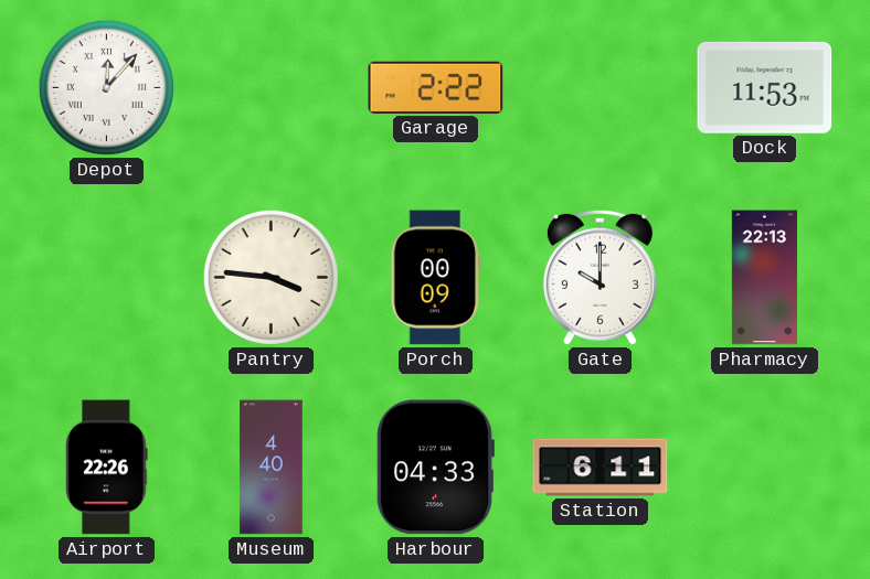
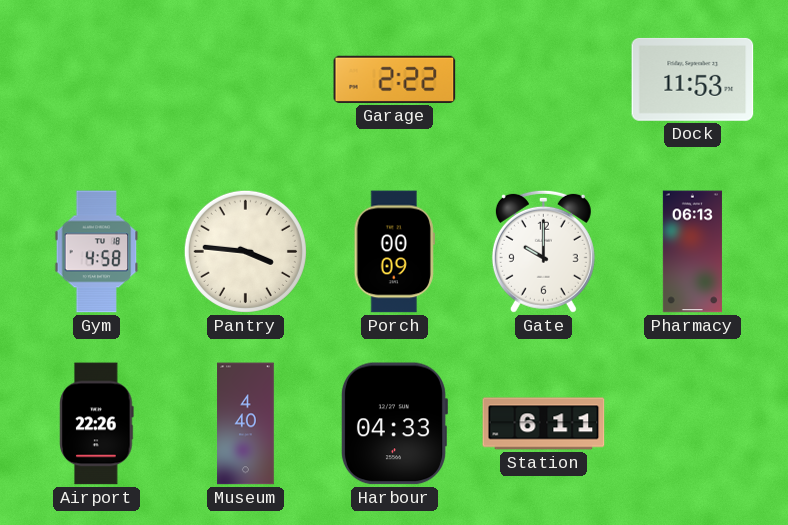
Depot: 12:07 -> none (106, 87)
Gym: none -> 4:58 (97, 252)
Pharmacy: 22:13 -> 06:13 (692, 252)
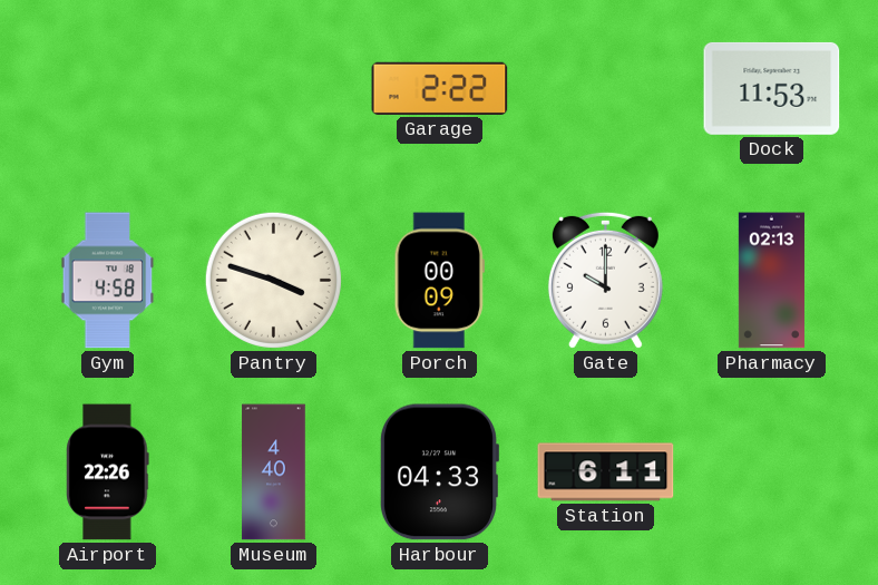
Pantry: 3:46 -> 3:48 (273, 280)
Pharmacy: 06:13 -> 02:13 (771, 281)
